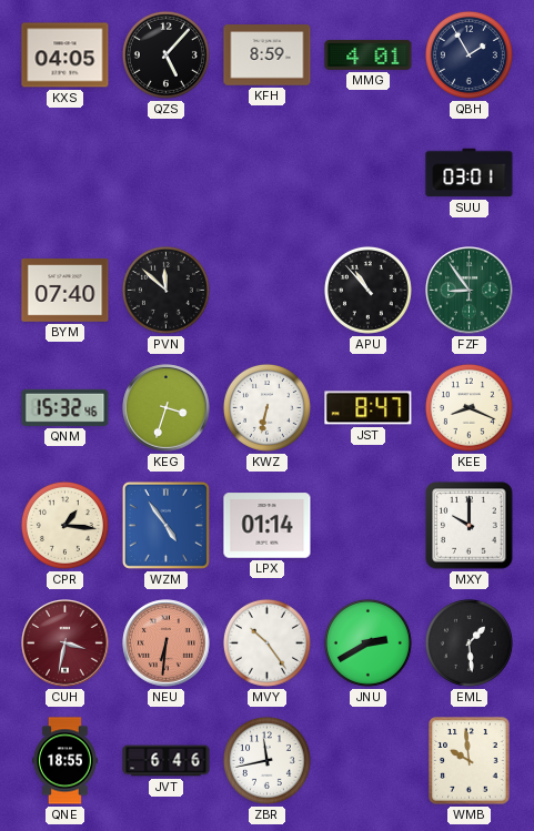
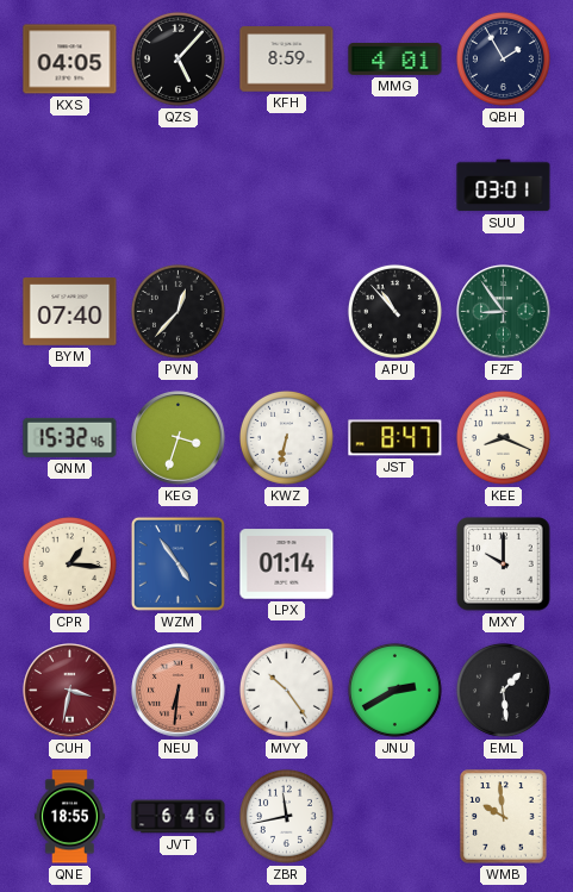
PVN: 11:52 -> 12:37 (177, 311)
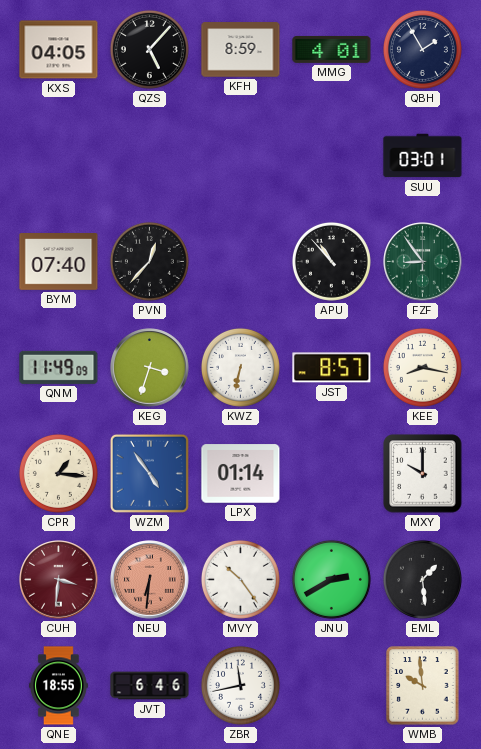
QNM: 15:32 -> 11:49 (59, 367)
JST: 8:47 -> 8:57 (332, 368)
KEE: 8:19 -> 8:17 (422, 367)
CUH: 3:32 -> 3:31 (59, 580)
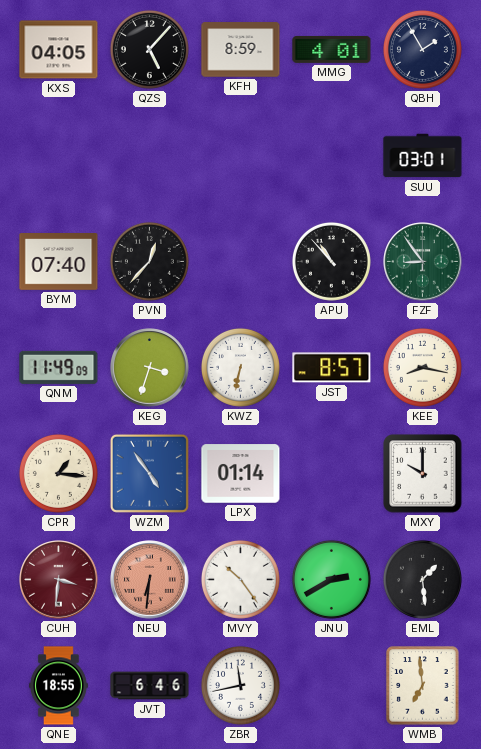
WMB: 9:59 -> 6:59 (423, 686)
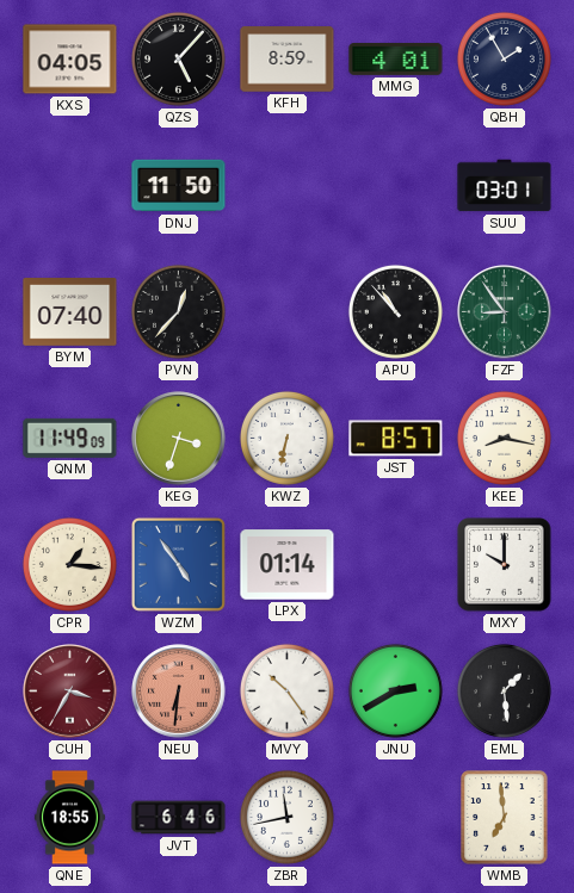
DNJ: none -> 11:50 (179, 186)
CUH: 3:31 -> 3:35 (70, 692)
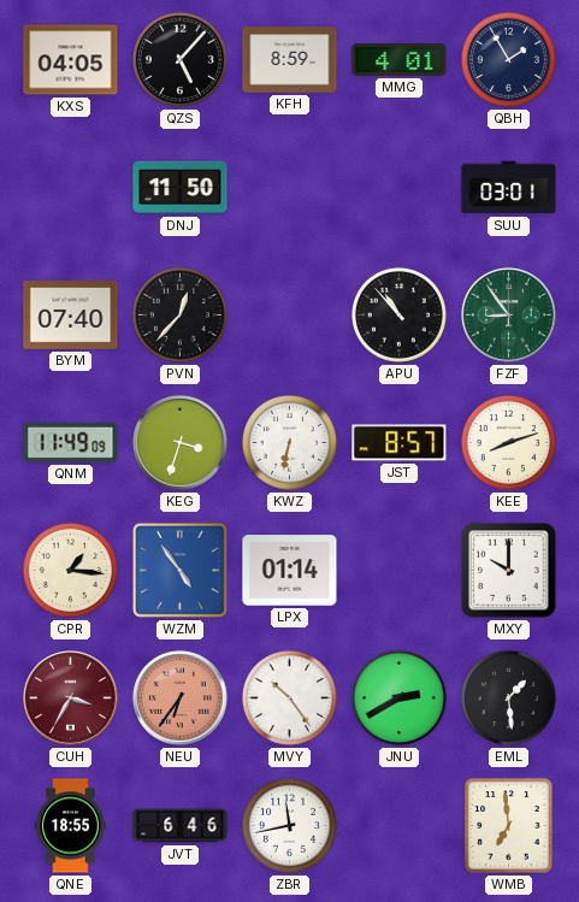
KEE: 8:17 -> 8:12 (508, 442)
NEU: 6:31 -> 6:36 (181, 698)
